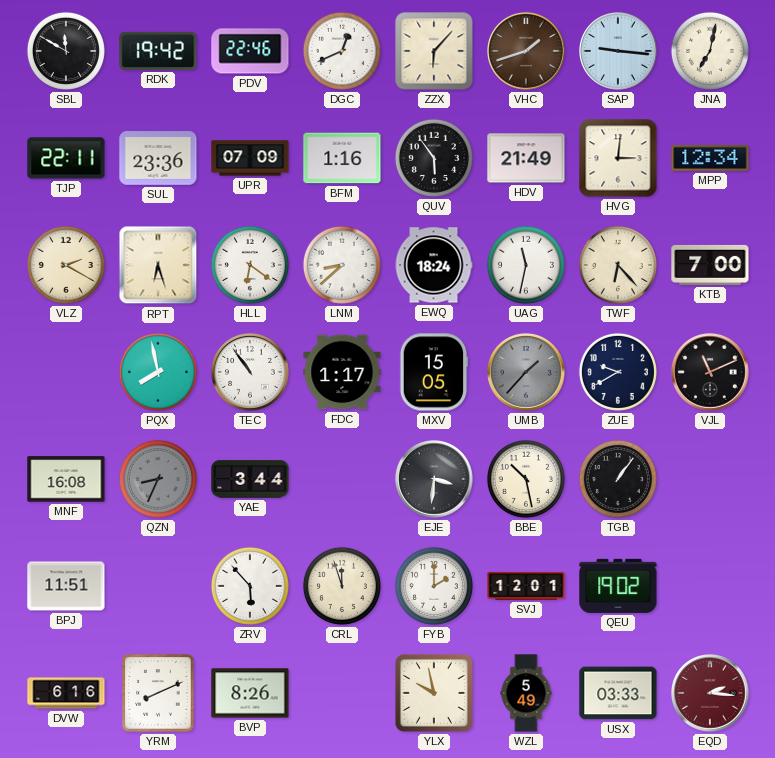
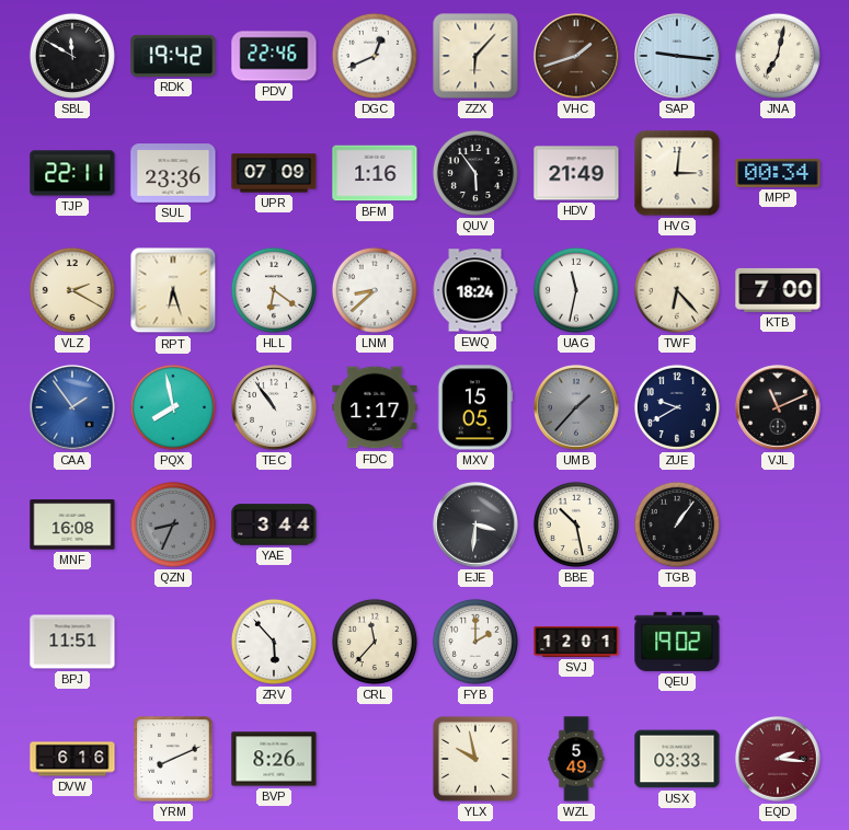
MPP: 12:34 -> 00:34 (778, 173)
CAA: none -> 1:54 (73, 408)
CRL: 11:57 -> 11:37 (375, 642)
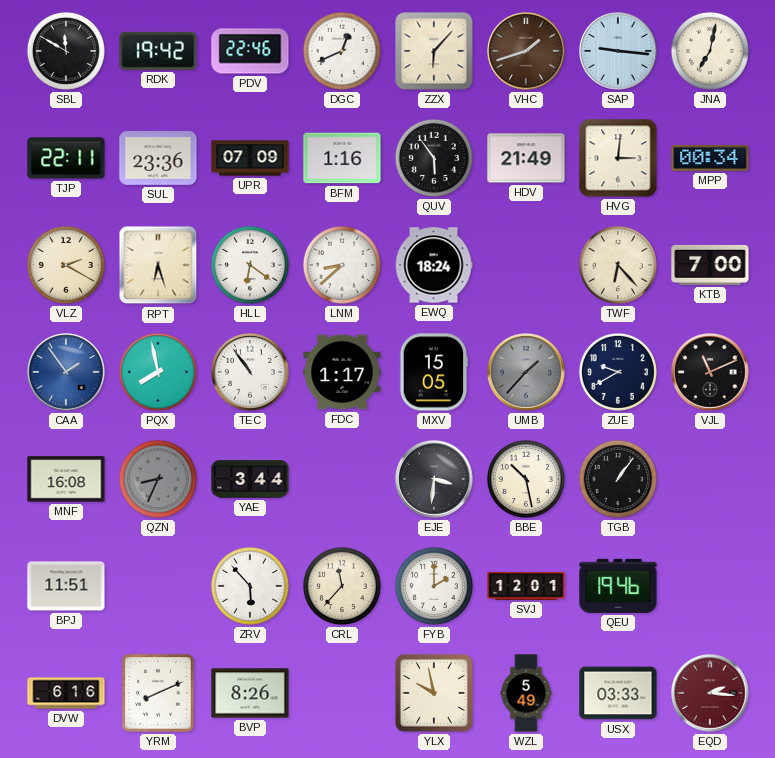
UAG: 11:32 -> none (576, 290)
QEU: 19:02 -> 19:46 (618, 586)
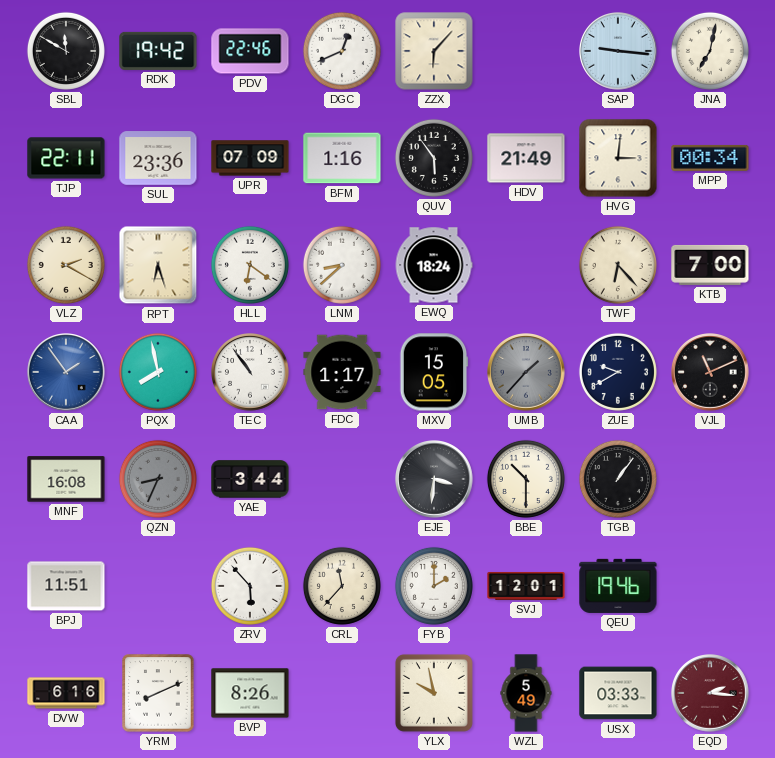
VHC: 1:42 -> none (527, 52)
BBE: 10:28 -> 10:30 (526, 479)
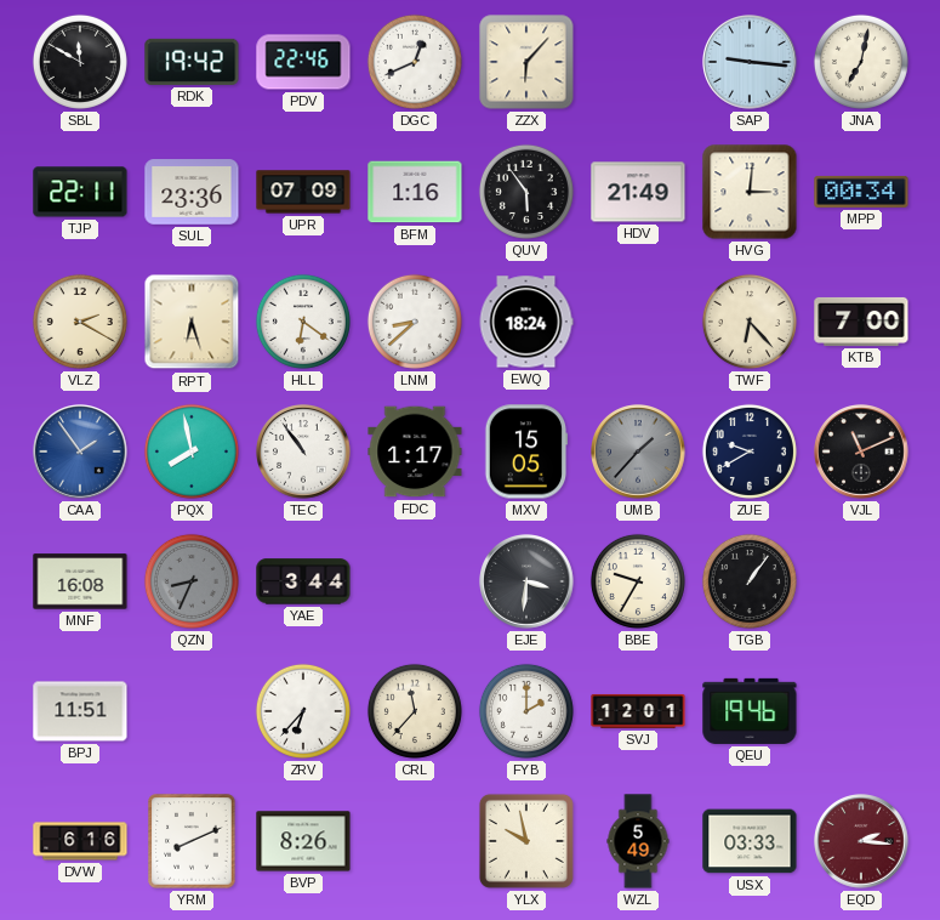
BBE: 10:30 -> 9:35 (638, 581)
ZRV: 5:53 -> 6:37 (303, 711)
